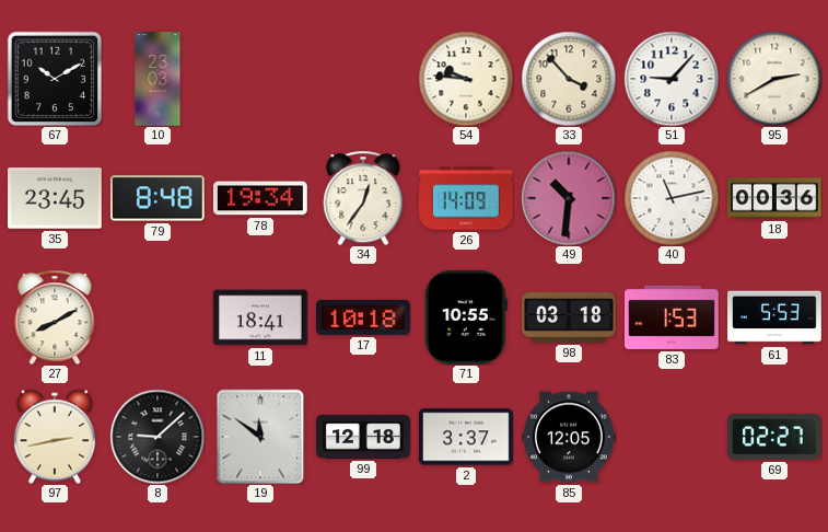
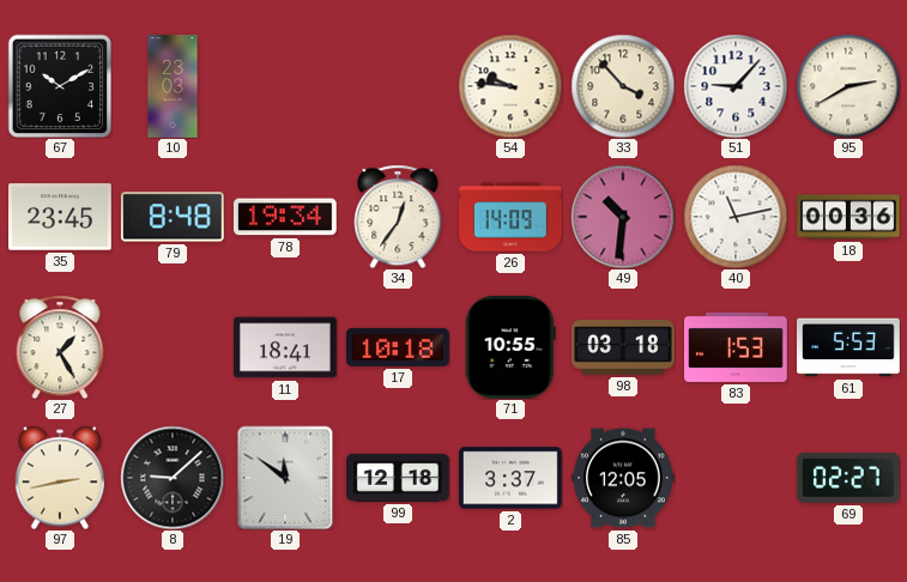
27: 8:10 -> 1:25 (60, 347)
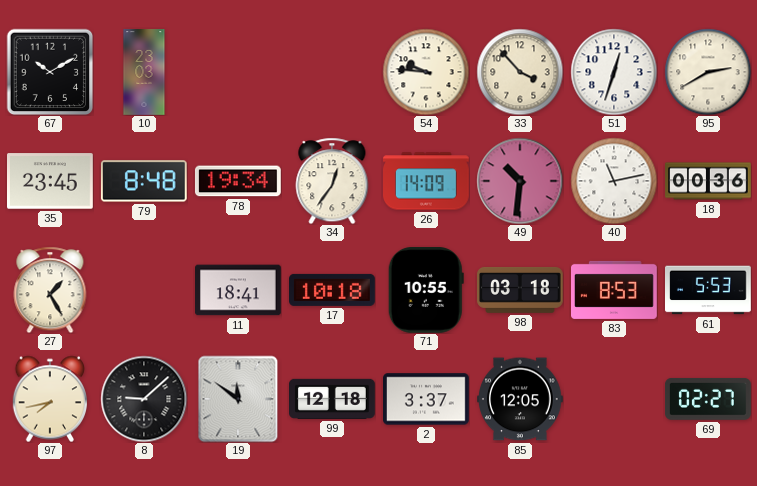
51: 9:07 -> 12:33 (614, 72)
83: 1:53 -> 8:53 (615, 290)
97: 2:43 -> 7:43 (50, 399)
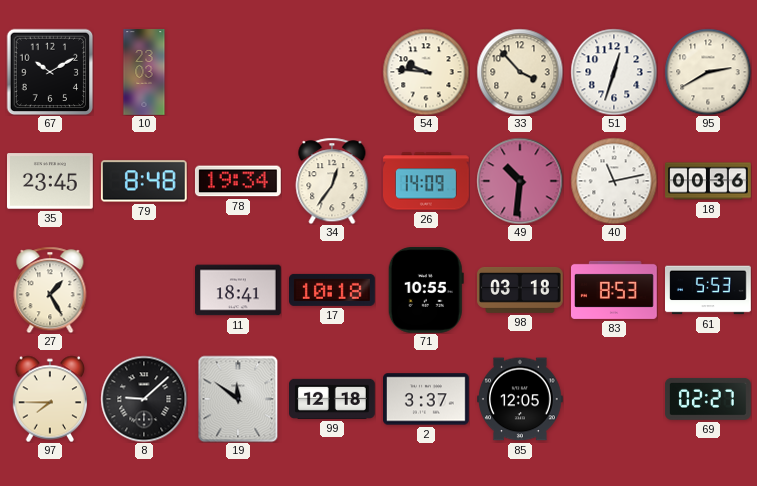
97: 7:43 -> 7:45 (50, 399)
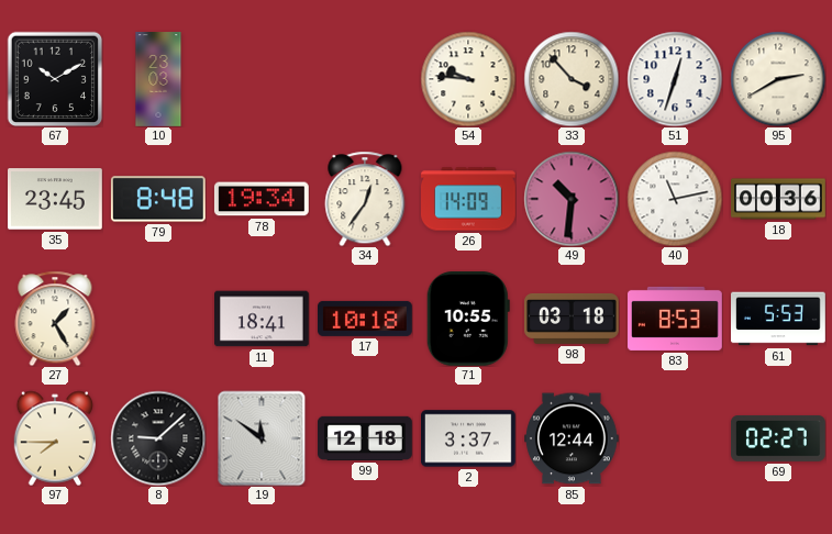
85: 12:05 -> 12:44 (573, 438)
